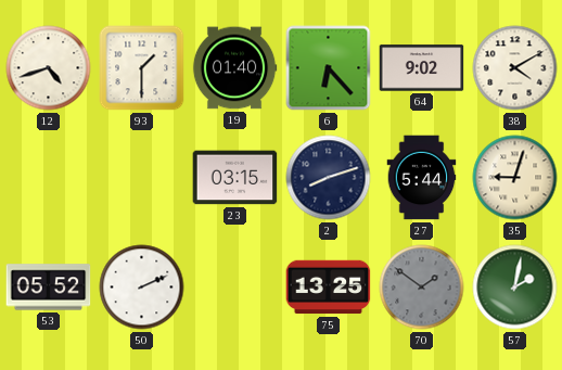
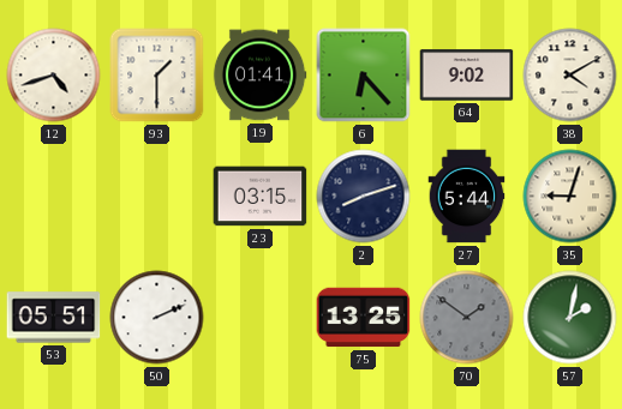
19: 01:40 -> 01:41 (259, 76)
53: 05:52 -> 05:51 (54, 318)
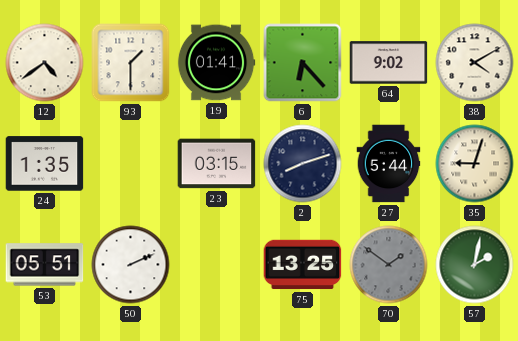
12: 4:42 -> 4:39 (45, 63)
24: none -> 1:35 (45, 164)
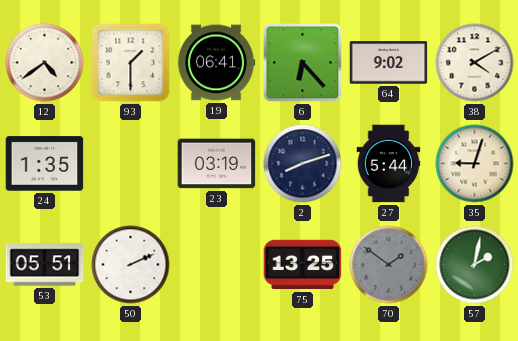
19: 01:41 -> 06:41 (216, 63)
23: 03:15 -> 03:19 (217, 164)
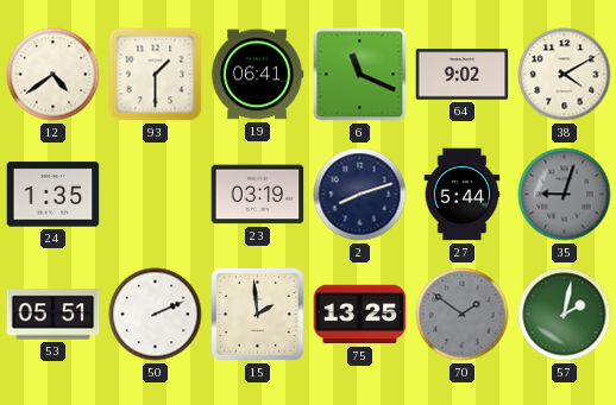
6: 6:23 -> 11:19 (360, 75)
35 dial: cream -> grey (565, 195)
15: none -> 1:59 (258, 315)
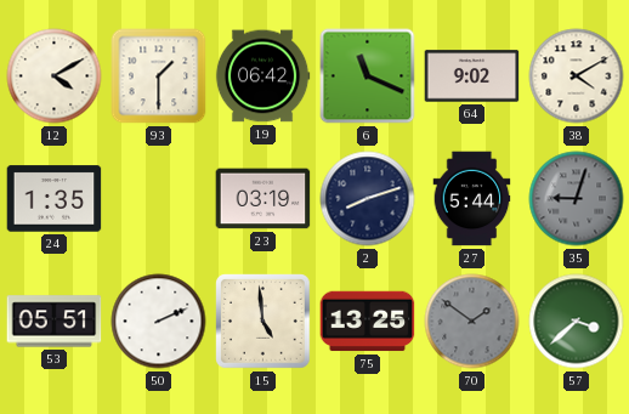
12: 4:39 -> 4:10 (55, 76)
19: 06:41 -> 06:42 (262, 76)
15: 1:59 -> 4:59 (263, 322)
57: 2:02 -> 3:38 (577, 322)
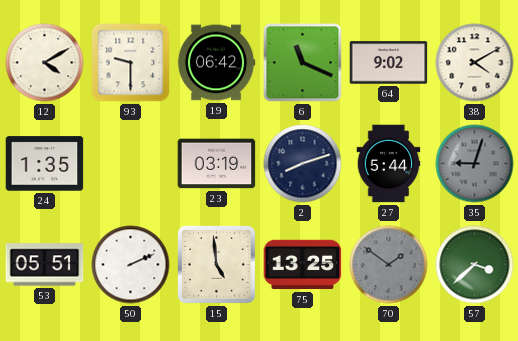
93: 1:30 -> 9:30 (131, 63)
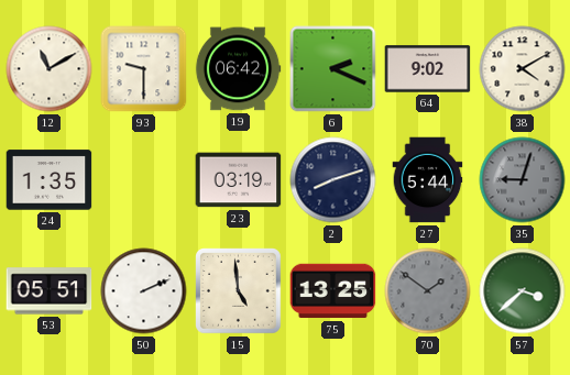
12: 4:10 -> 11:10 (50, 69)
6: 11:19 -> 2:19 (333, 69)
